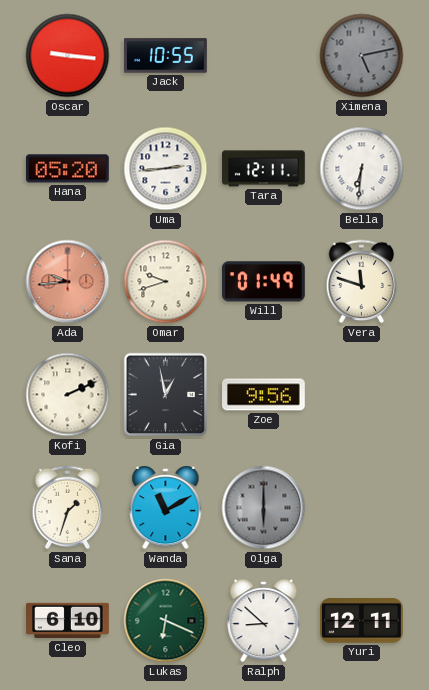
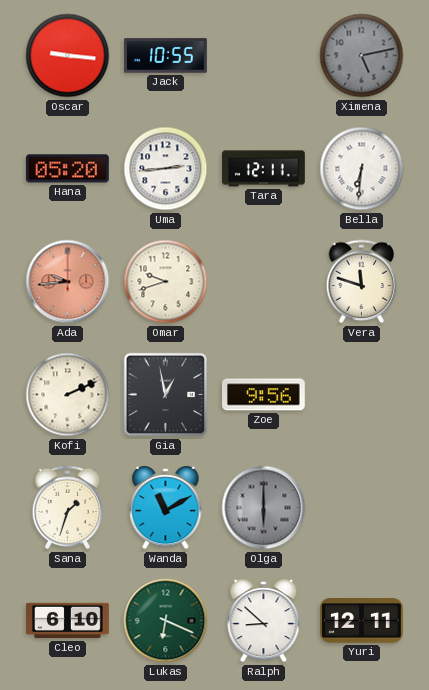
Will: 01:49 -> none (263, 282)
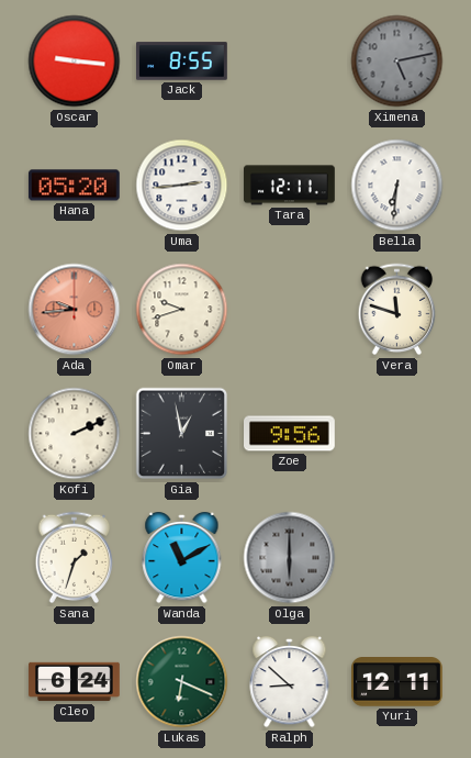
Jack: 10:55 -> 8:55 (182, 62)
Cleo: 6:10 -> 6:24 (75, 682)
